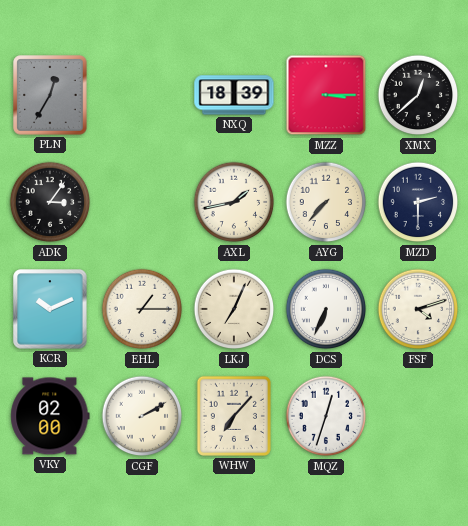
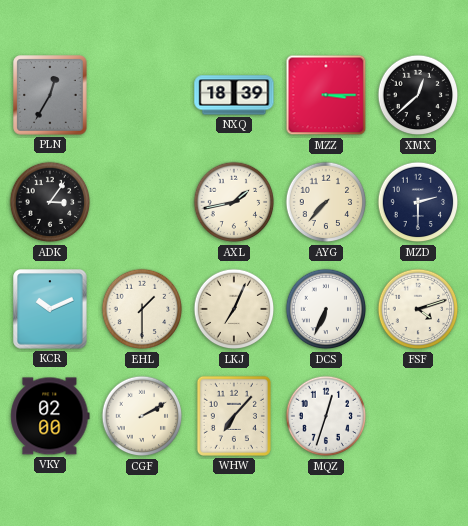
EHL: 1:15 -> 1:30 (142, 309)
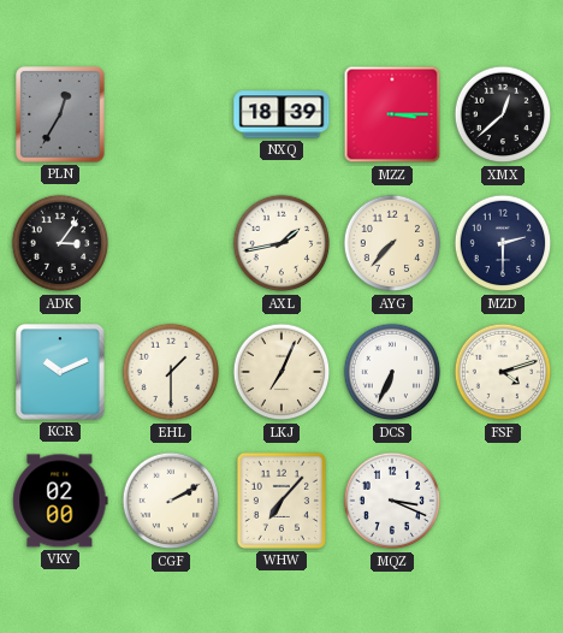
MQZ: 12:33 -> 3:19 (392, 501)
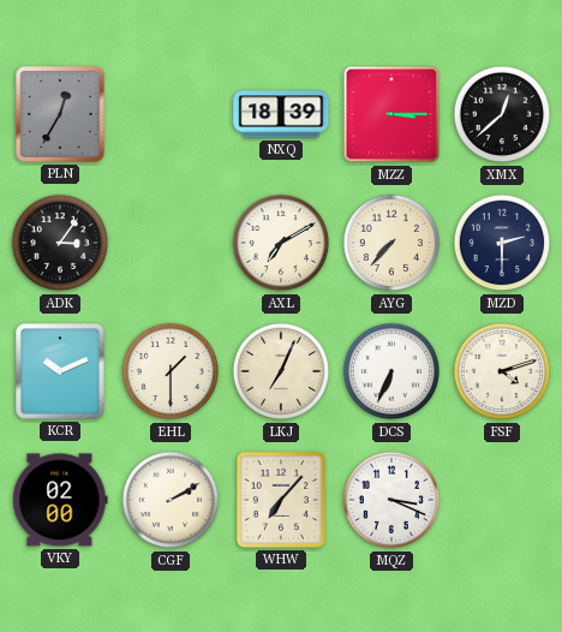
AXL: 1:43 -> 7:10 (281, 243)
